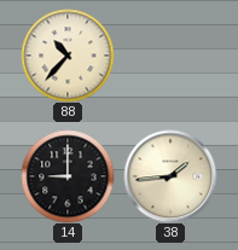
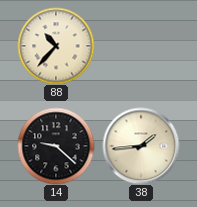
14: 9:00 -> 9:22 (56, 146)
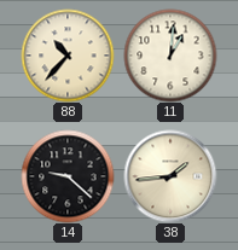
11: none -> 1:01 (170, 56)
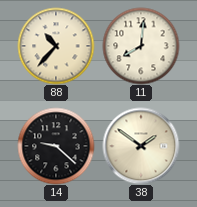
11: 1:01 -> 8:01 (141, 46)
38: 1:44 -> 1:51 (141, 146)
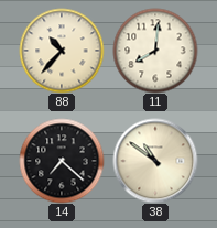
14: 9:22 -> 7:22 (62, 161)
38: 1:51 -> 10:51 (155, 161)
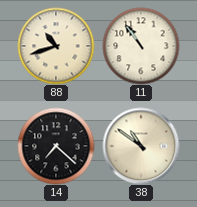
88: 10:37 -> 10:42 (56, 46)
11: 8:01 -> 10:54 (141, 46)
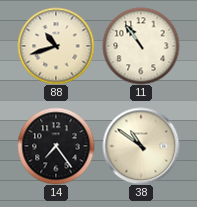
14: 7:22 -> 7:24 (56, 146)
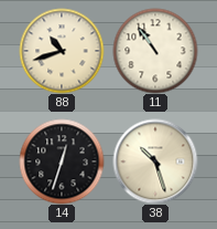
14: 7:24 -> 12:33 (62, 162)
38: 10:51 -> 10:27 (155, 162)
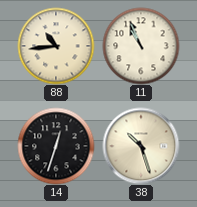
88: 10:42 -> 10:44 (56, 46)
11: 10:54 -> 10:56 (141, 46)
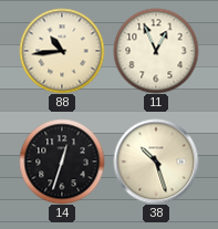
11: 10:56 -> 12:56 (156, 51)
